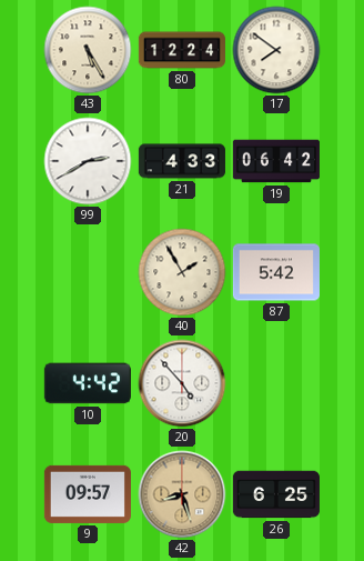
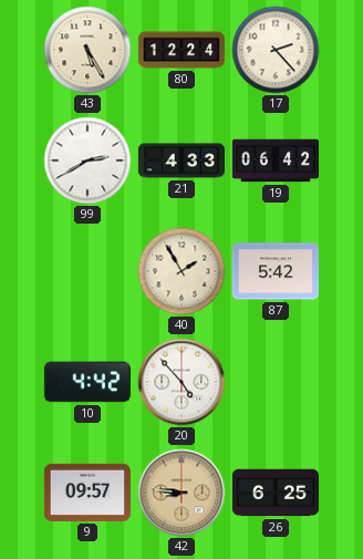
17: 7:51 -> 2:23 (276, 50)
42: 8:27 -> 8:46 (181, 493)
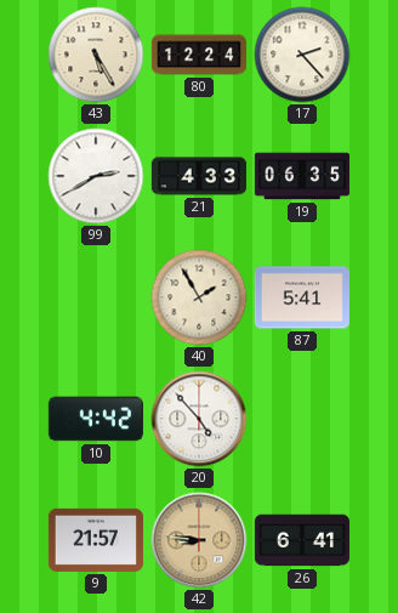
19: 06:42 -> 06:35 (302, 176)
87: 5:42 -> 5:41 (302, 297)
9: 09:57 -> 21:57 (96, 540)
26: 6:25 -> 6:41 (302, 540)
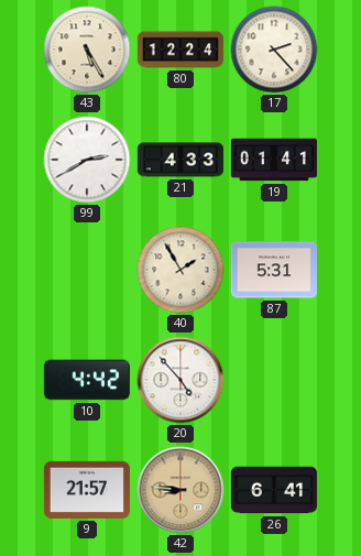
19: 06:35 -> 01:41 (274, 160)
87: 5:41 -> 5:31 (274, 270)
